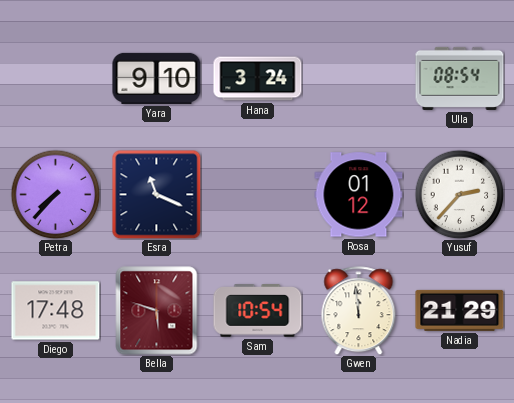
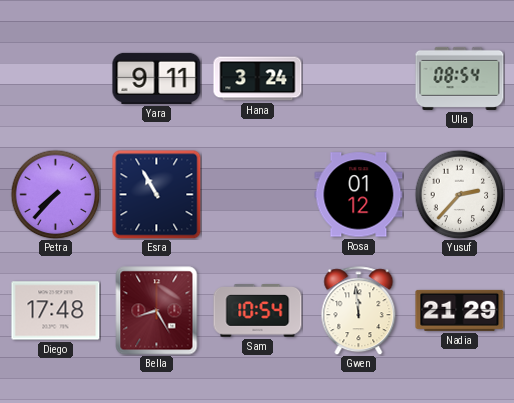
Yara: 9:10 -> 9:11 (157, 78)
Esra: 11:19 -> 10:55 (156, 194)
Bella: 5:48 -> 8:25 (157, 311)
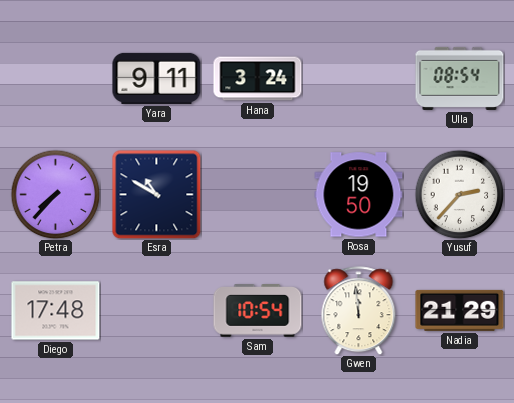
Esra: 10:55 -> 10:50 (156, 194)
Rosa: 01:12 -> 19:50 (359, 195)
Bella: 8:25 -> none (157, 311)
